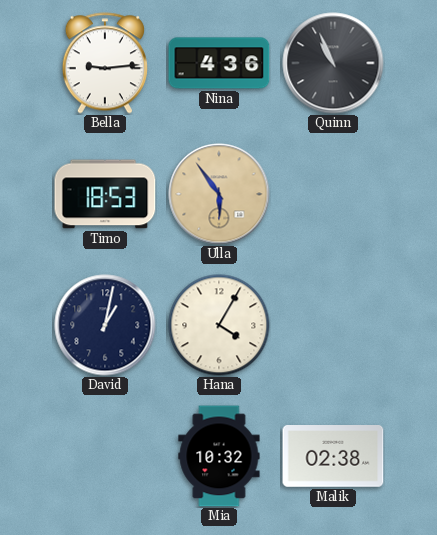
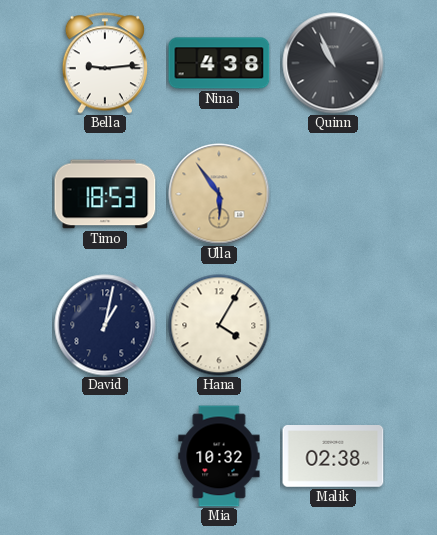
Nina: 4:36 -> 4:38 (219, 63)
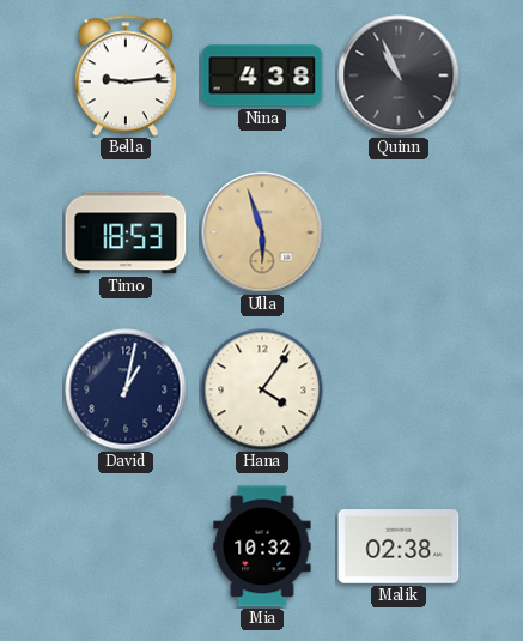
Ulla: 5:54 -> 5:57 (262, 232)
Hana: 4:05 -> 4:06 (262, 389)
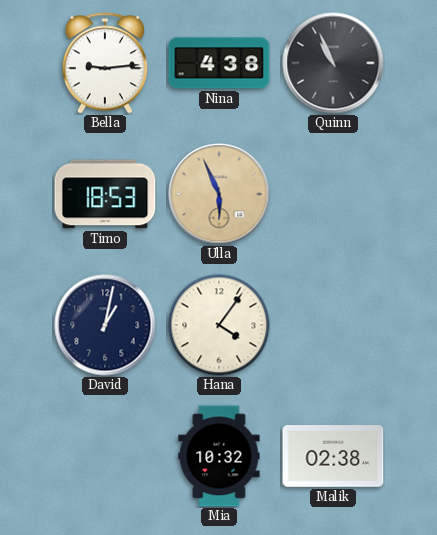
Ulla: 5:57 -> 5:56 (219, 194)
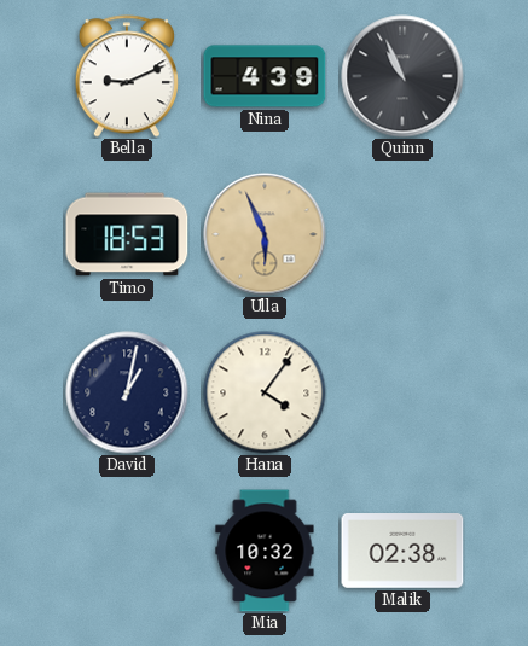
Bella: 9:14 -> 9:11 (127, 76)
Nina: 4:38 -> 4:39 (265, 76)
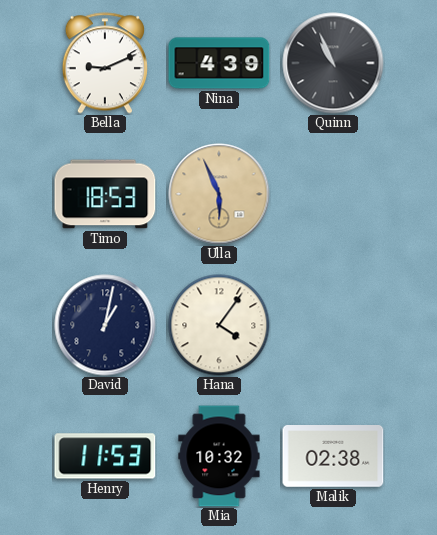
Henry: none -> 11:53 (105, 456)
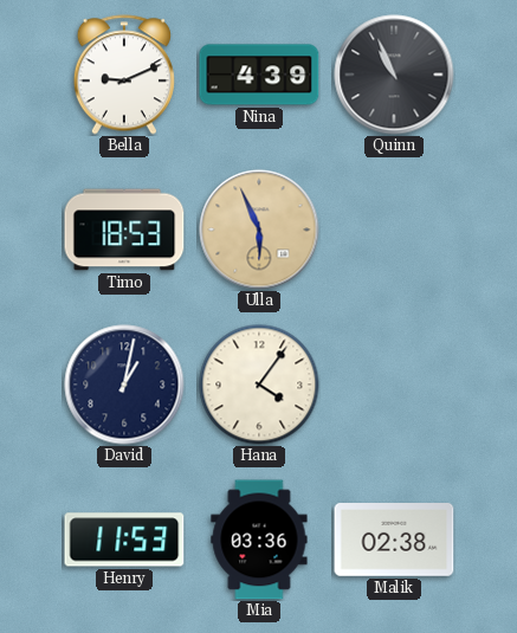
Mia: 10:32 -> 03:36 (259, 540)
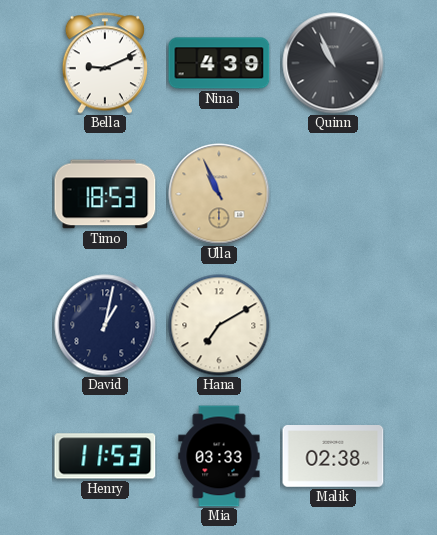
Ulla: 5:56 -> 10:56 (219, 194)
Hana: 4:06 -> 7:10 (219, 325)
Mia: 03:36 -> 03:33 (219, 456)
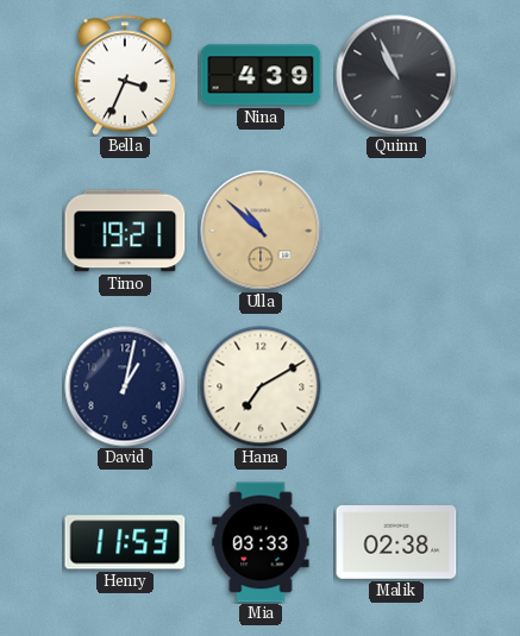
Bella: 9:11 -> 3:34 (125, 75)
Timo: 18:53 -> 19:21 (125, 231)
Ulla: 10:56 -> 10:52 (261, 231)
